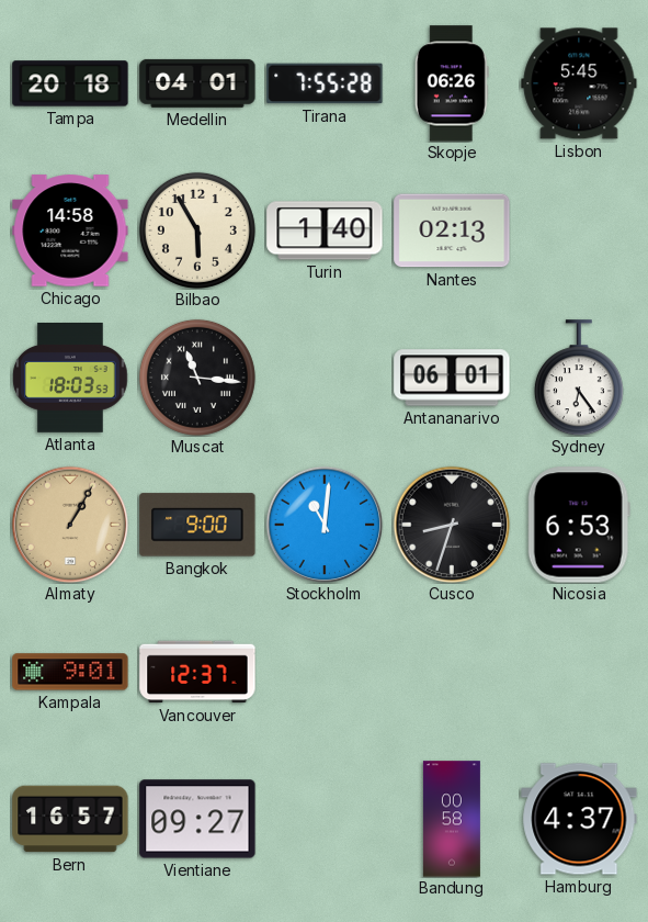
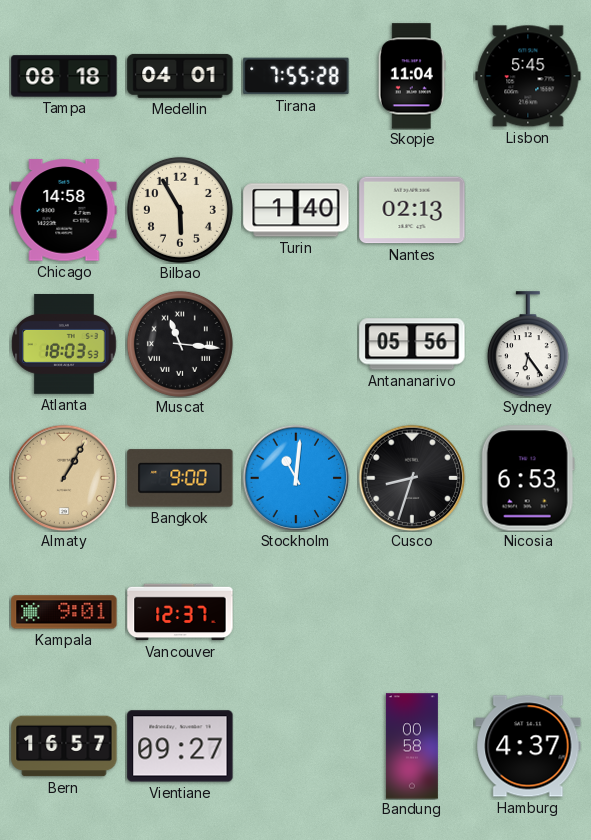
Tampa: 20:18 -> 08:18 (64, 76)
Skopje: 06:26 -> 11:04 (412, 76)
Antananarivo: 06:01 -> 05:56 (412, 344)
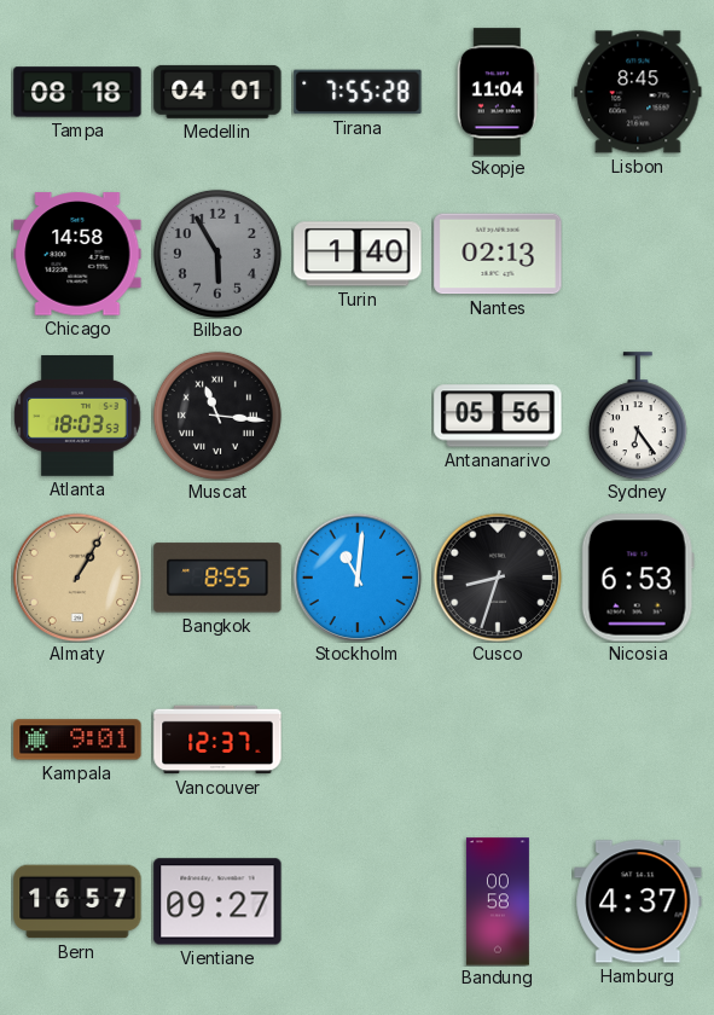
Lisbon: 5:45 -> 8:45 (638, 92)
Bilbao dial: cream -> grey (217, 254)
Bangkok: 9:00 -> 8:55 (217, 578)
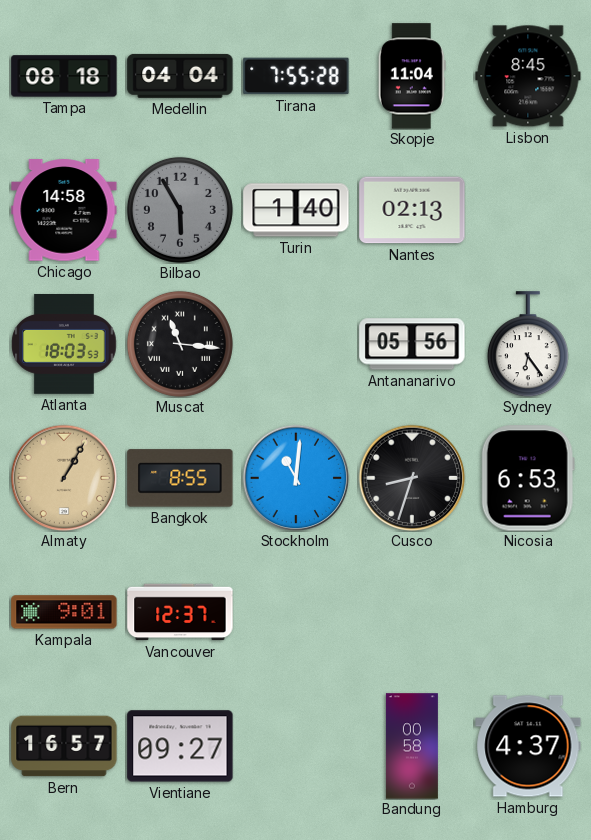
Medellin: 04:01 -> 04:04 (180, 76)
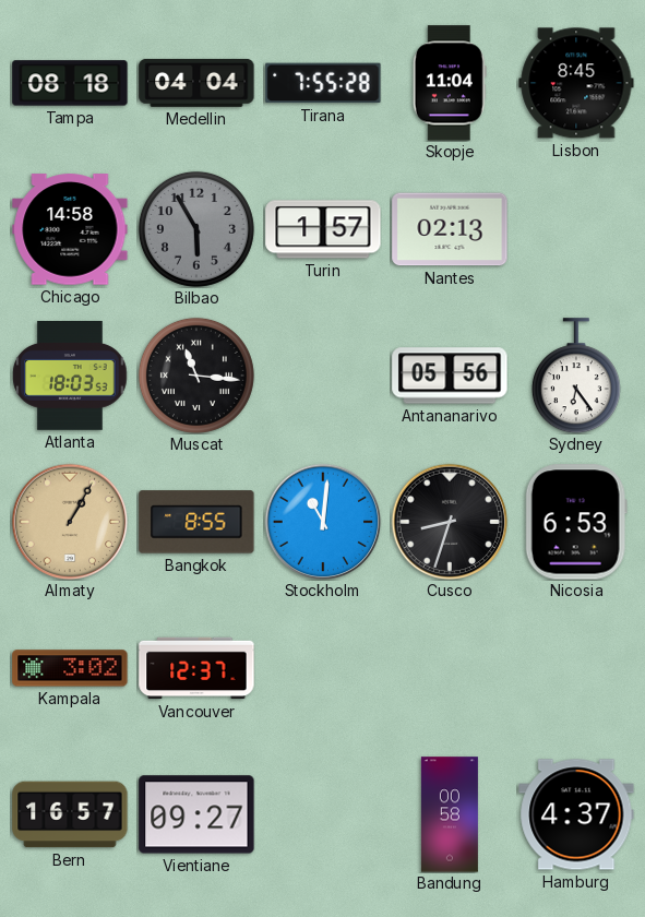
Turin: 1:40 -> 1:57 (323, 229)
Kampala: 9:01 -> 3:02 (70, 668)
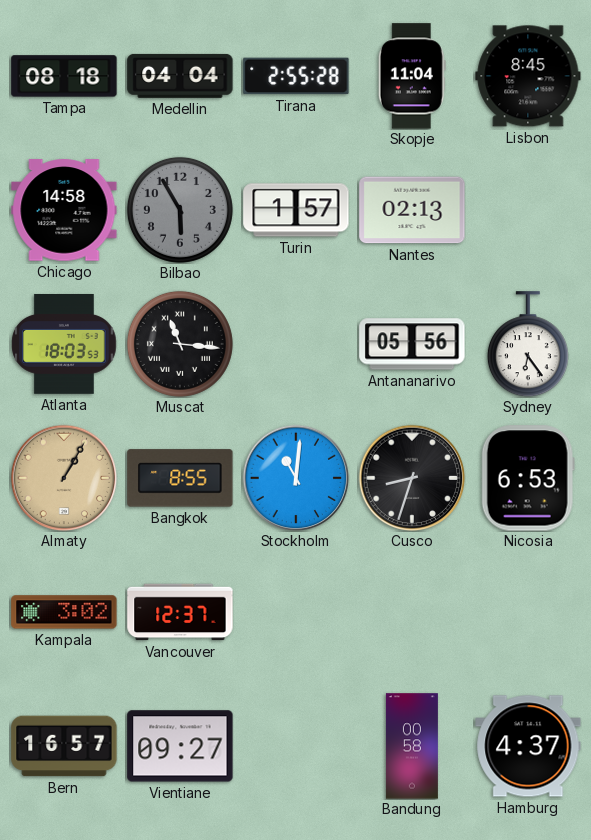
Tirana: 7:55 -> 2:55 (296, 76)
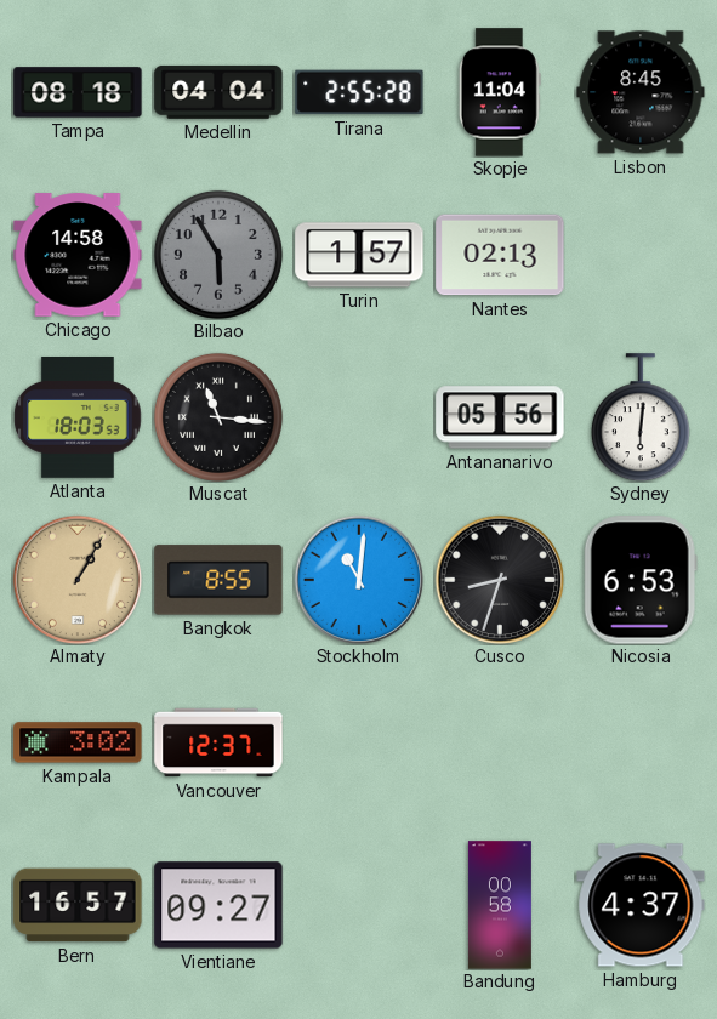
Sydney: 6:24 -> 6:01 (641, 417)
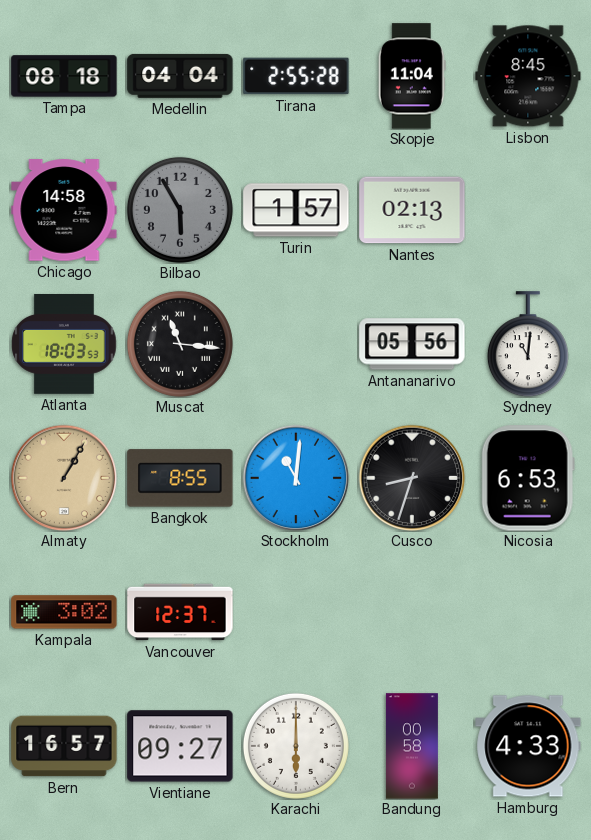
Sydney: 6:01 -> 11:01 (528, 344)
Karachi: none -> 6:00 (296, 746)
Hamburg: 4:37 -> 4:33 (528, 746)
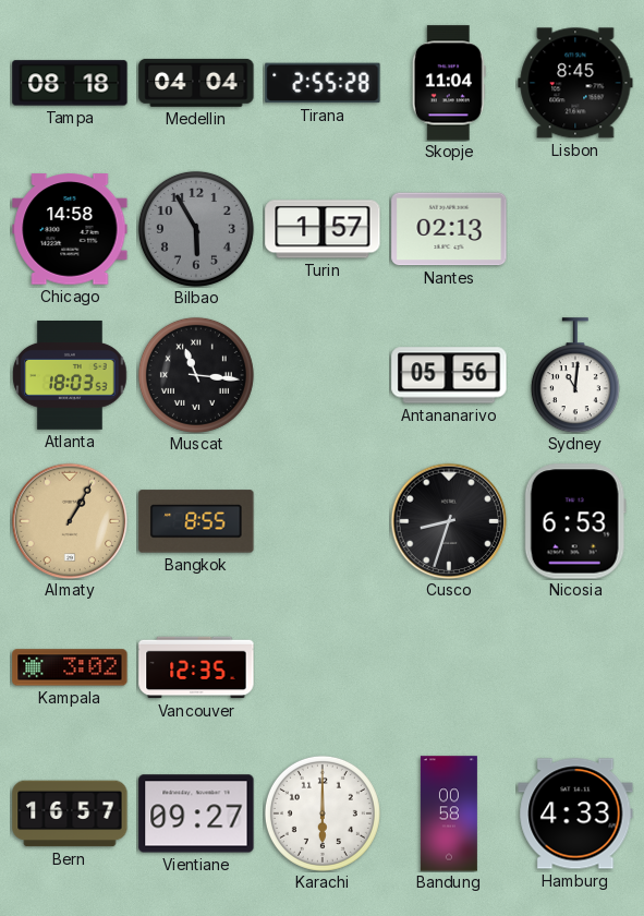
Stockholm: 11:01 -> none (296, 478)
Vancouver: 12:37 -> 12:35 (196, 667)
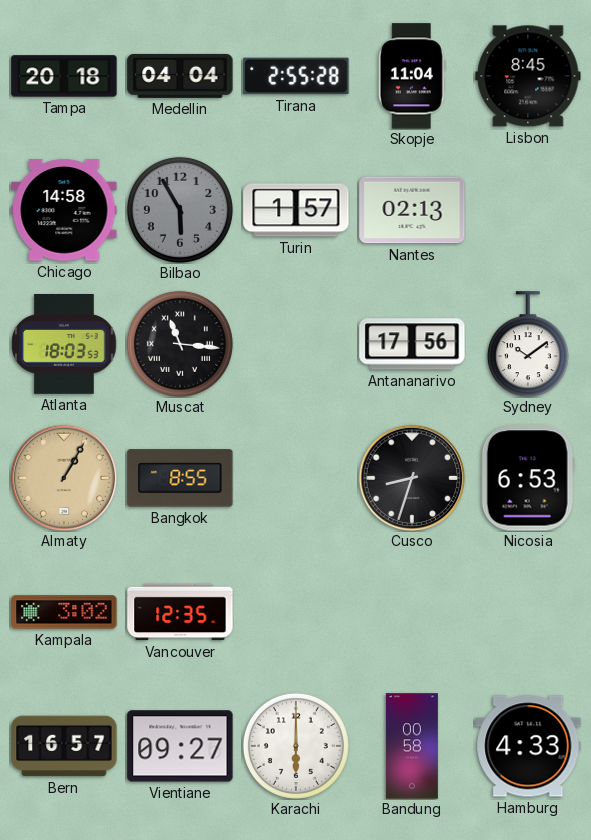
Tampa: 08:18 -> 20:18 (64, 76)
Antananarivo: 05:56 -> 17:56 (412, 344)
Sydney: 11:01 -> 10:09 (528, 344)
